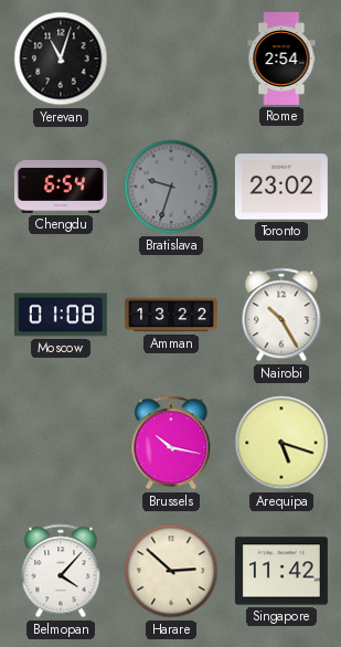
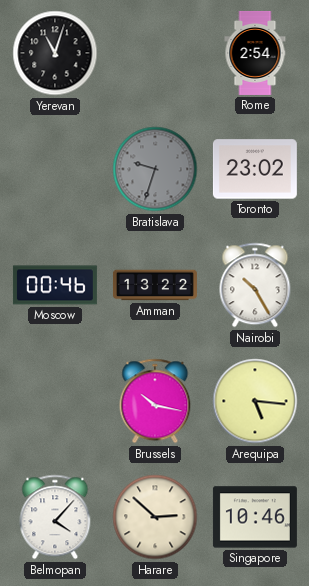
Chengdu: 6:54 -> none (61, 187)
Moscow: 01:08 -> 00:46 (55, 285)
Arequipa: 5:18 -> 5:16 (255, 401)
Singapore: 11:42 -> 10:46 (255, 517)
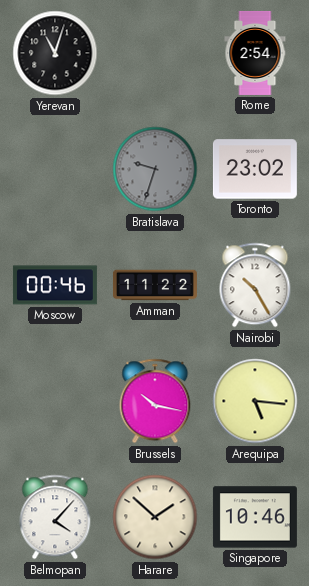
Amman: 13:22 -> 11:22 (155, 285)
Harare: 2:52 -> 1:52 (155, 517)
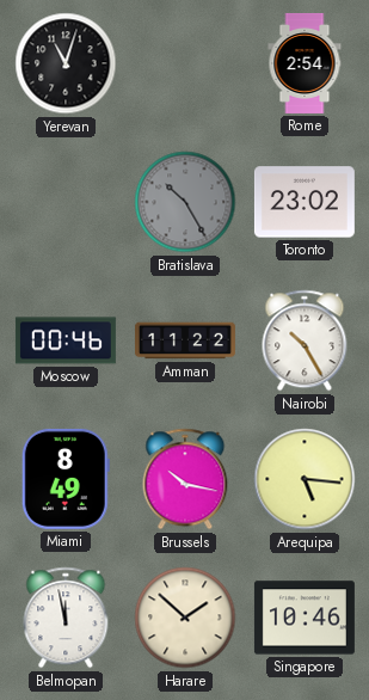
Bratislava: 9:33 -> 10:25 (185, 202)
Miami: none -> 8:49 (66, 479)
Belmopan: 4:07 -> 11:58 (66, 618)
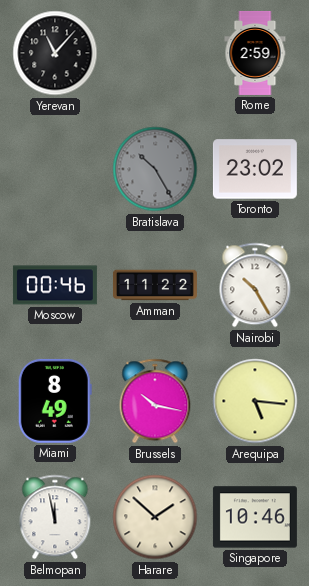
Yerevan: 11:03 -> 11:07 (55, 53)
Rome: 2:54 -> 2:59 (255, 53)
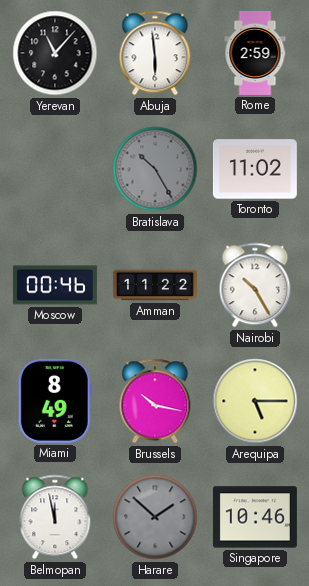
Abuja: none -> 5:59 (155, 53)
Toronto: 23:02 -> 11:02 (255, 169)
Arequipa: 5:16 -> 5:15 (255, 401)
Harare dial: cream -> grey (155, 517)
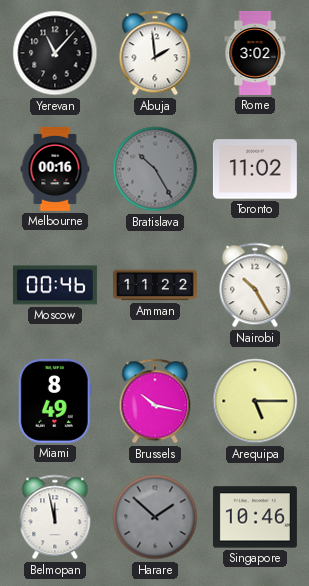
Abuja: 5:59 -> 1:59 (155, 53)
Rome: 2:59 -> 3:02 (255, 53)
Melbourne: none -> 00:16 (55, 169)
